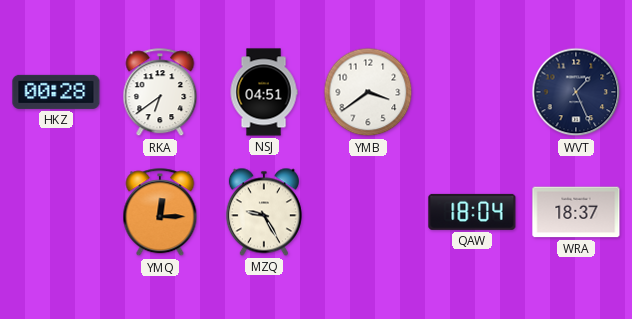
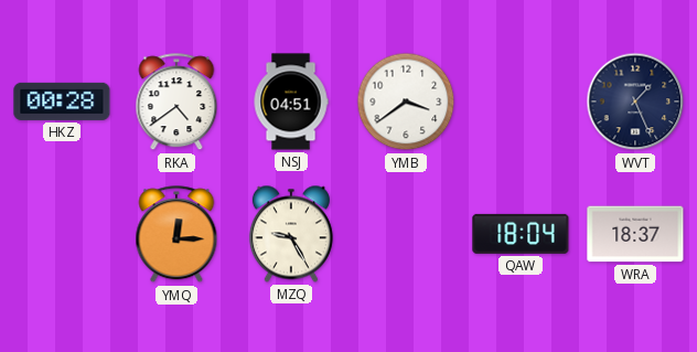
RKA: 6:39 -> 4:39 (176, 103)
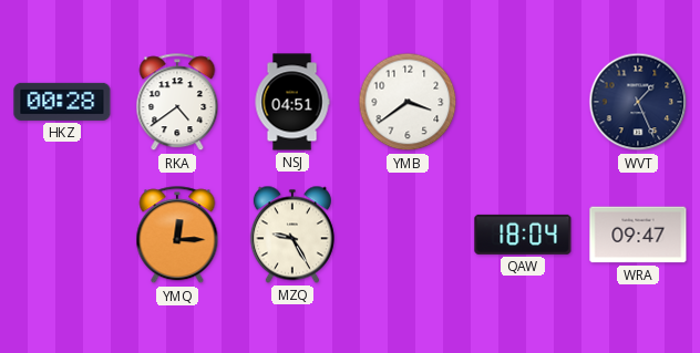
WRA: 18:37 -> 09:47 (638, 235)
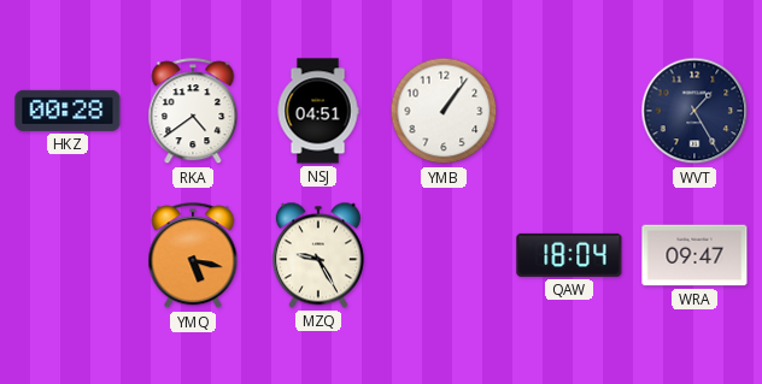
YMB: 3:39 -> 1:06 (444, 111)
WVT: 1:26 -> 1:25 (694, 111)
YMQ: 12:15 -> 5:17 (193, 256)
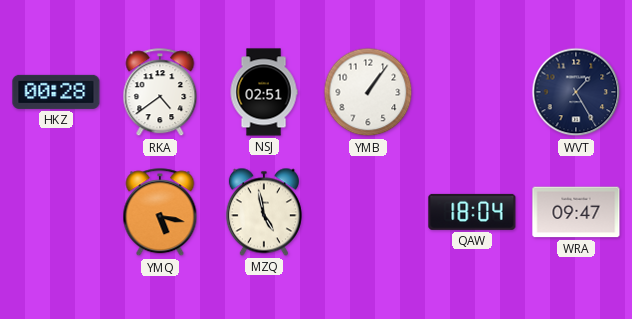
NSJ: 04:51 -> 02:51 (264, 92)
MZQ: 9:25 -> 4:58 (264, 212)
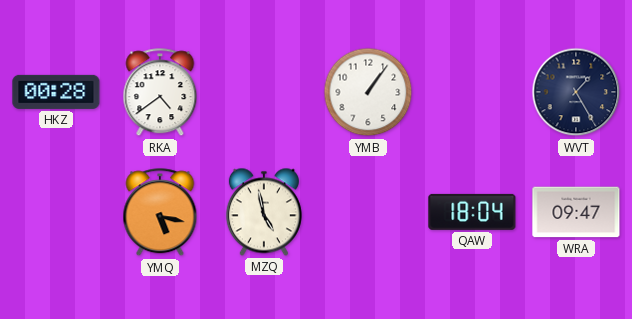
NSJ: 02:51 -> none (264, 92)
